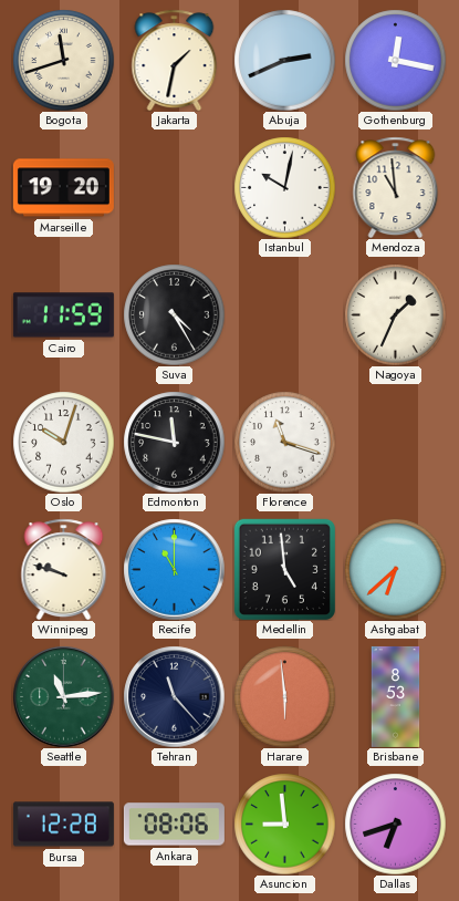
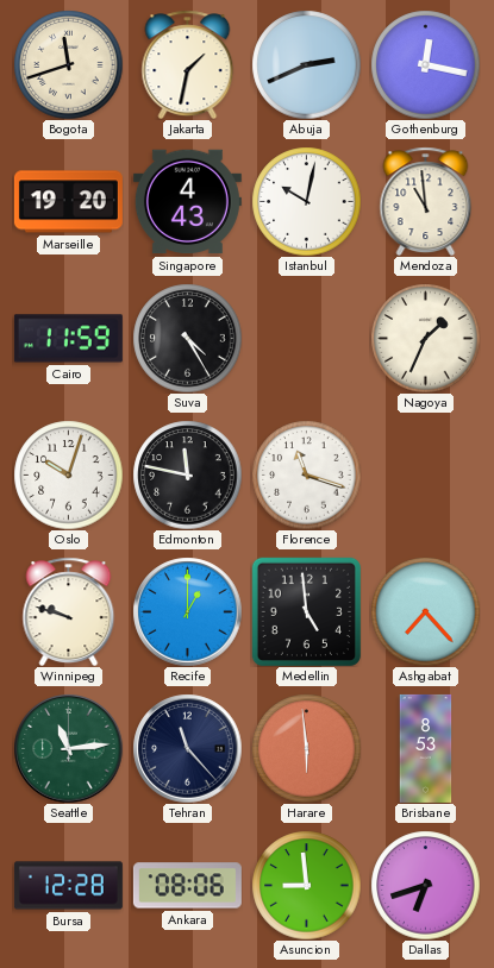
Singapore: none -> 4:43 (187, 202)
Recife: 11:00 -> 1:00 (187, 611)
Ashgabat: 6:38 -> 7:23 (425, 611)
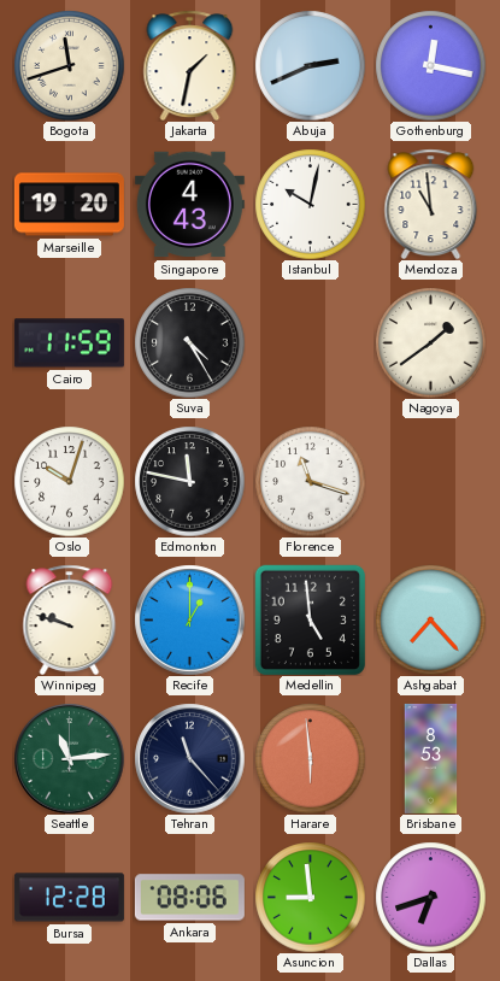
Nagoya: 1:34 -> 1:39 (430, 342)
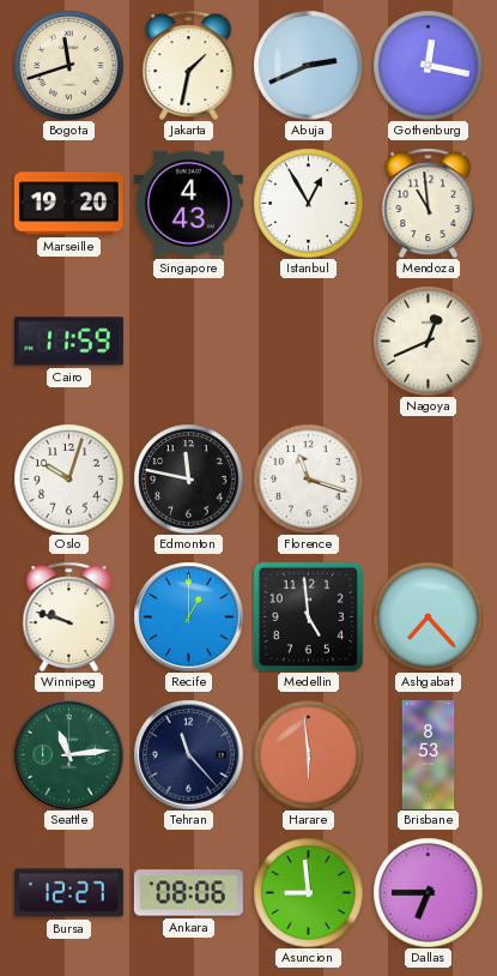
Istanbul: 10:02 -> 12:55 (308, 203)
Suva: 4:25 -> none (189, 342)
Nagoya: 1:39 -> 12:41 (428, 341)
Bursa: 12:28 -> 12:27 (68, 893)
Dallas: 6:42 -> 6:45 (428, 892)
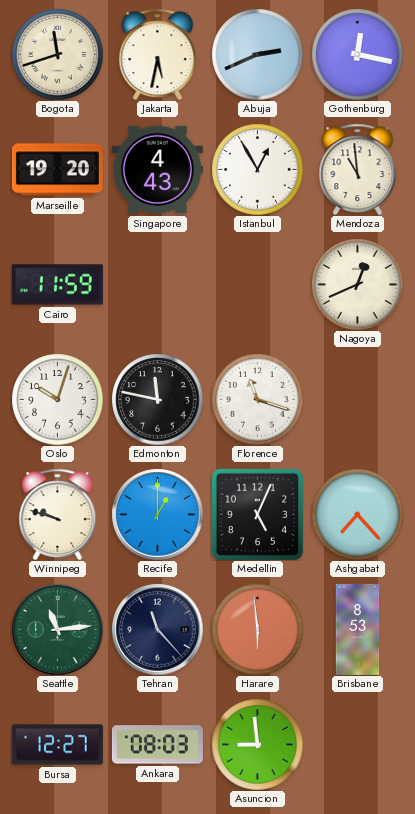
Jakarta: 1:32 -> 5:32 (158, 54)
Medellin: 4:59 -> 5:04 (257, 514)
Ankara: 08:06 -> 08:03 (157, 745)
Dallas: 6:45 -> none (428, 892)
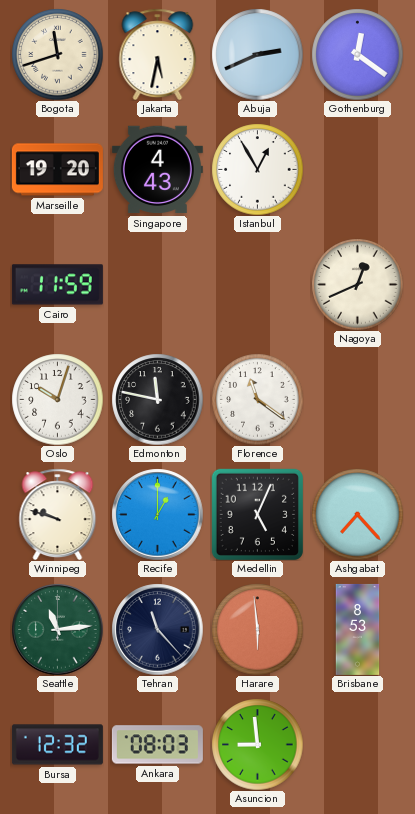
Gothenburg: 12:17 -> 12:21 (357, 54)
Mendoza: 10:59 -> none (358, 169)
Florence: 11:18 -> 11:21 (257, 399)
Bursa: 12:27 -> 12:32 (57, 745)
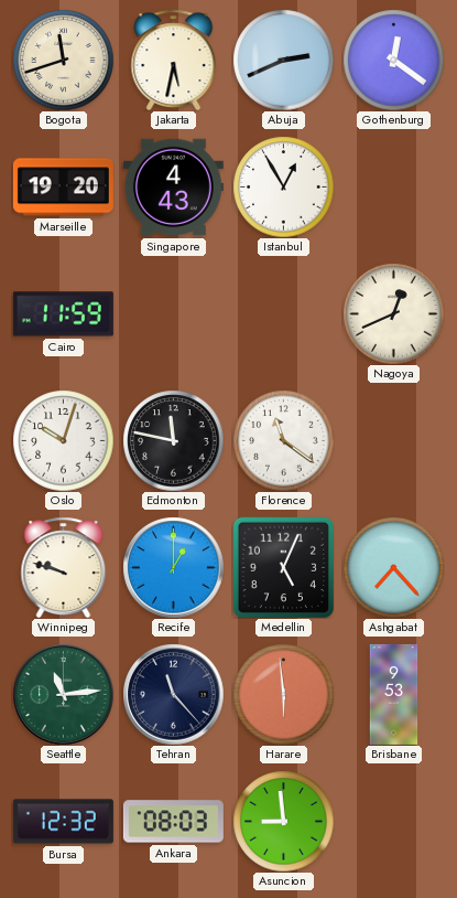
Brisbane: 8:53 -> 9:53 (394, 694)
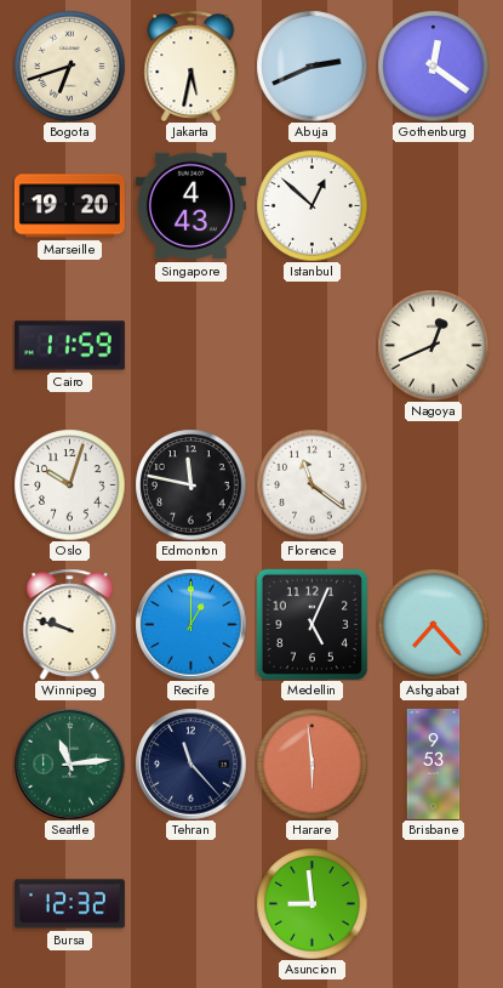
Bogota: 11:42 -> 6:42 (69, 66)
Istanbul: 12:55 -> 12:52 (311, 205)
Ankara: 08:03 -> none (173, 822)
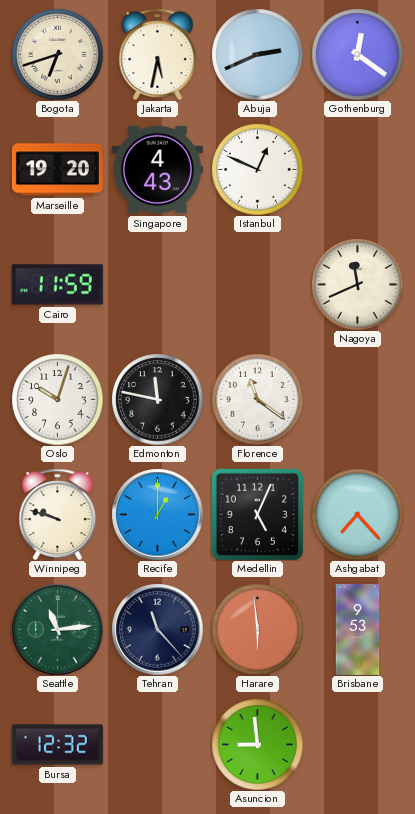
Istanbul: 12:52 -> 12:49 (257, 169)
Nagoya: 12:41 -> 11:41 (357, 284)
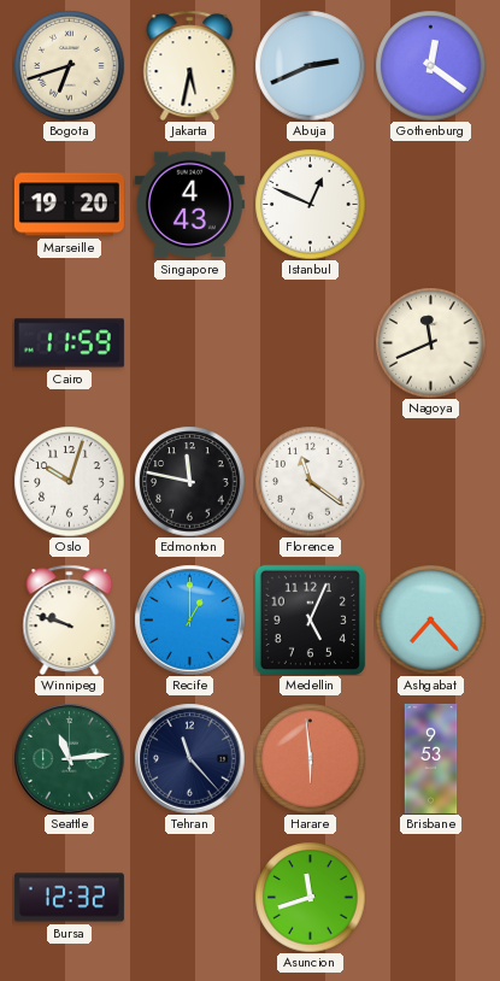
Asuncion: 8:59 -> 11:42 (310, 897)
